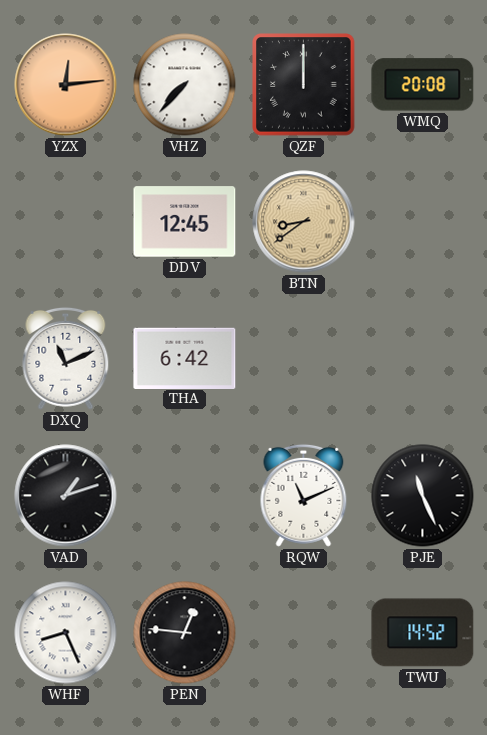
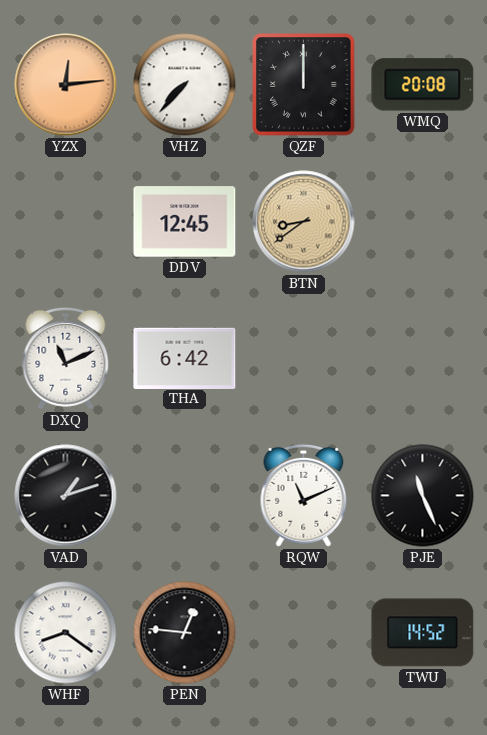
WHF: 8:26 -> 8:21 (66, 633)
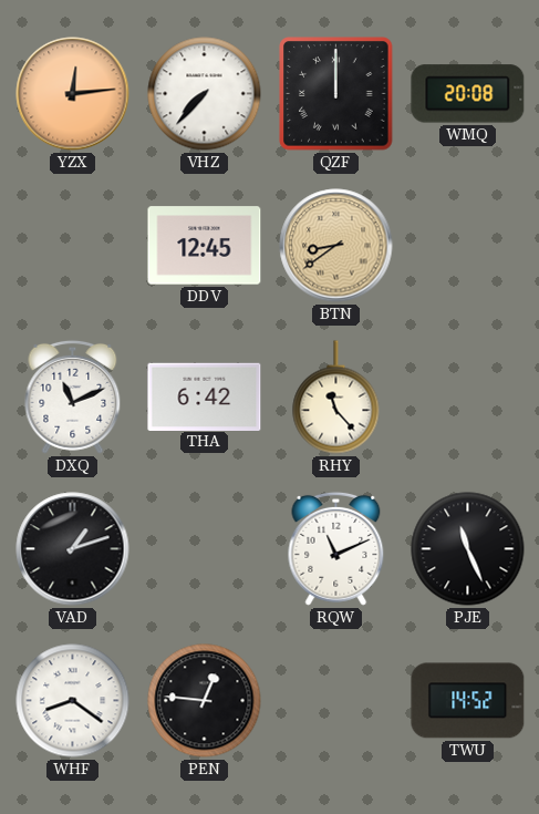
RHY: none -> 11:23 (336, 398)
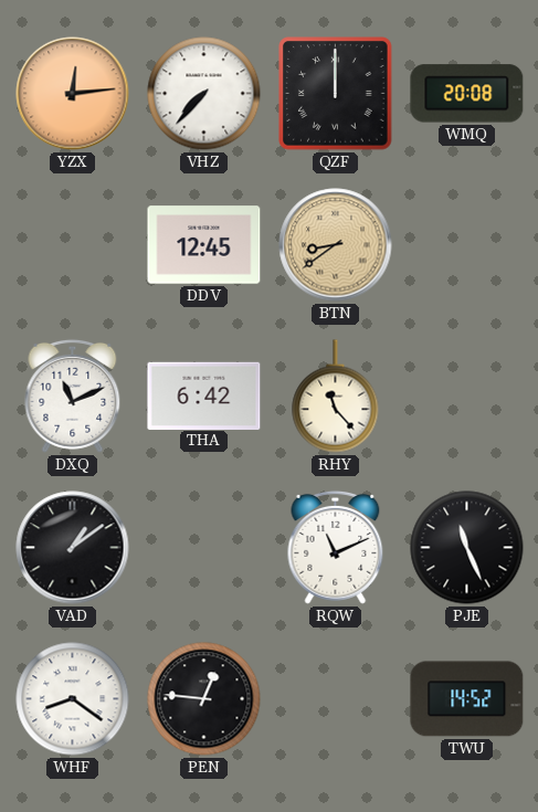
VAD: 1:12 -> 1:09 (73, 548)
